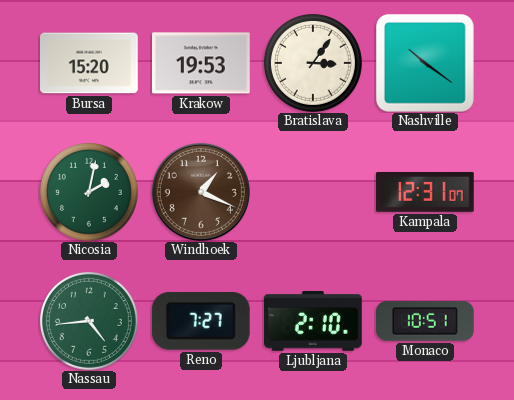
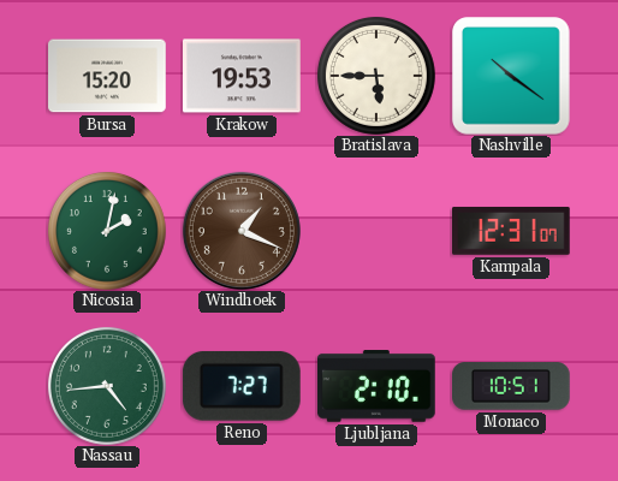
Bratislava: 3:06 -> 5:45 (376, 76)
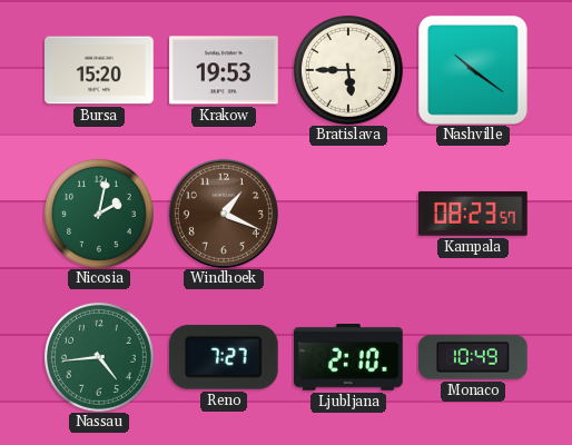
Kampala: 12:31 -> 08:23 (474, 214)
Monaco: 10:51 -> 10:49 (474, 357)
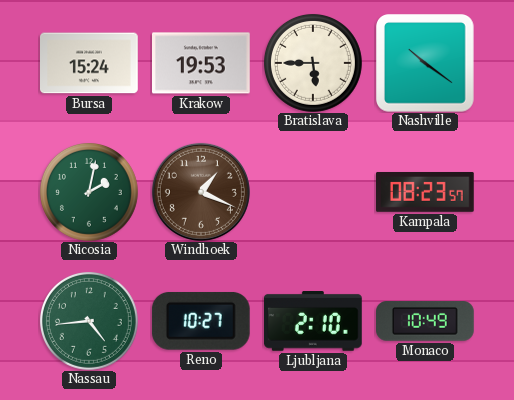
Bursa: 15:20 -> 15:24 (90, 63)
Reno: 7:27 -> 10:27 (201, 321)
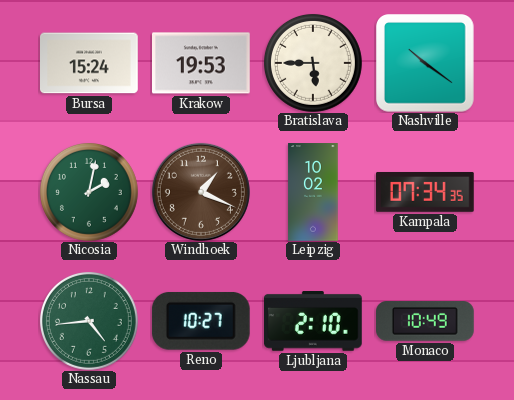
Leipzig: none -> 10:02 (313, 192)
Kampala: 08:23 -> 07:34 (426, 192)
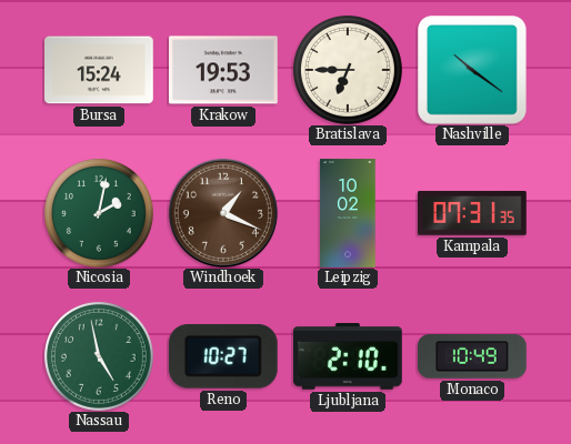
Bratislava: 5:45 -> 6:45 (348, 70)
Kampala: 07:34 -> 07:31 (473, 213)
Nassau: 4:44 -> 4:58 (99, 356)
